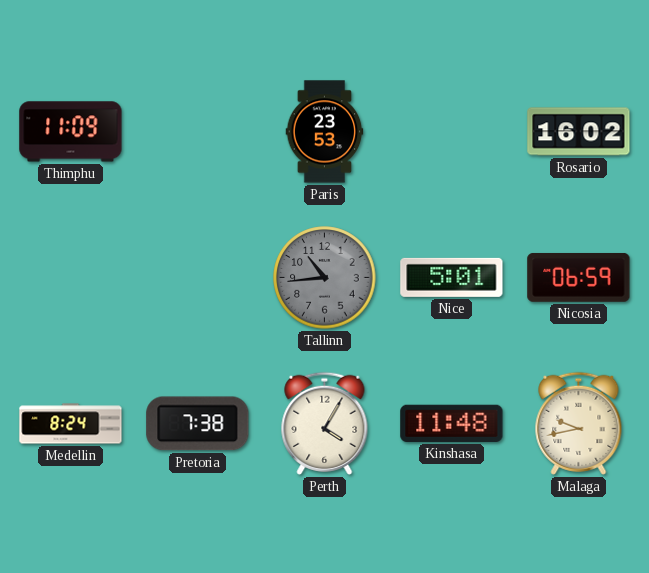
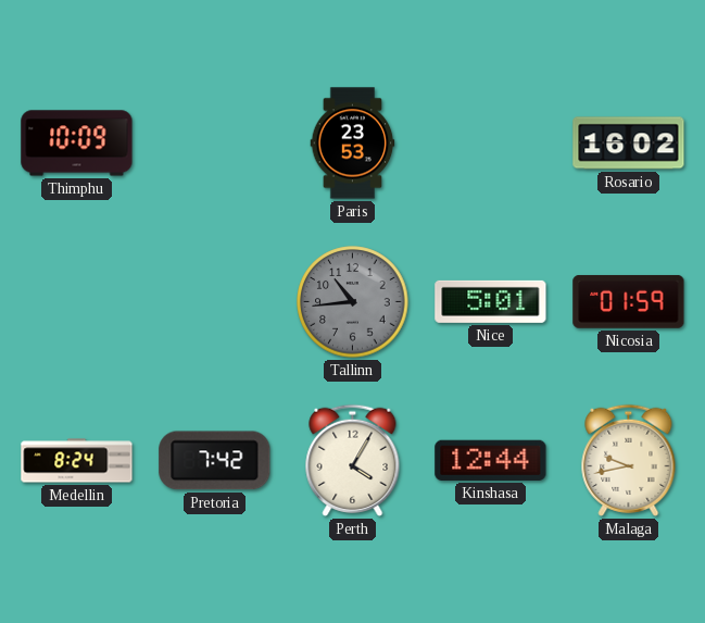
Thimphu: 11:09 -> 10:09 (77, 144)
Nicosia: 06:59 -> 01:59 (629, 302)
Pretoria: 7:38 -> 7:42 (215, 461)
Kinshasa: 11:48 -> 12:44 (491, 460)
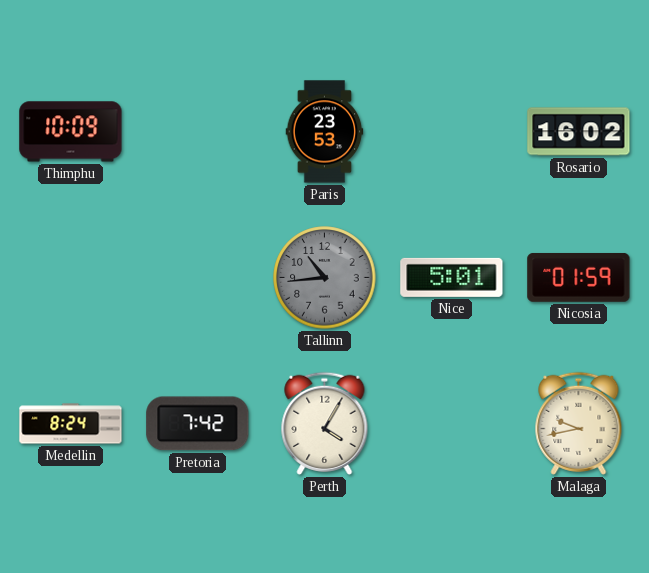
Kinshasa: 12:44 -> none (491, 460)
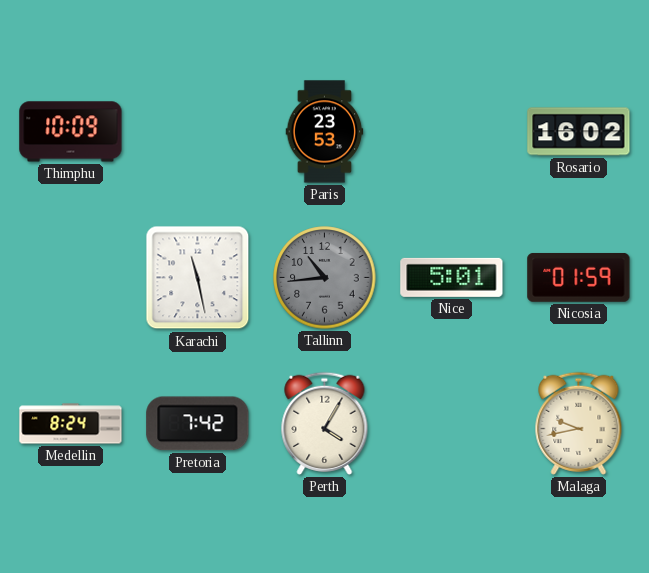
Karachi: none -> 11:28 (198, 278)
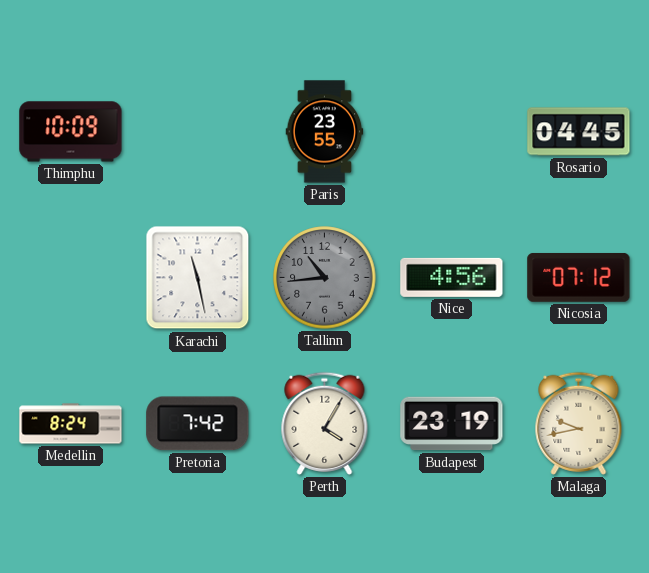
Paris: 23:53 -> 23:55 (325, 132)
Rosario: 16:02 -> 04:45 (579, 132)
Nice: 5:01 -> 4:56 (452, 277)
Nicosia: 01:59 -> 07:12 (579, 278)
Budapest: none -> 23:19 (452, 424)
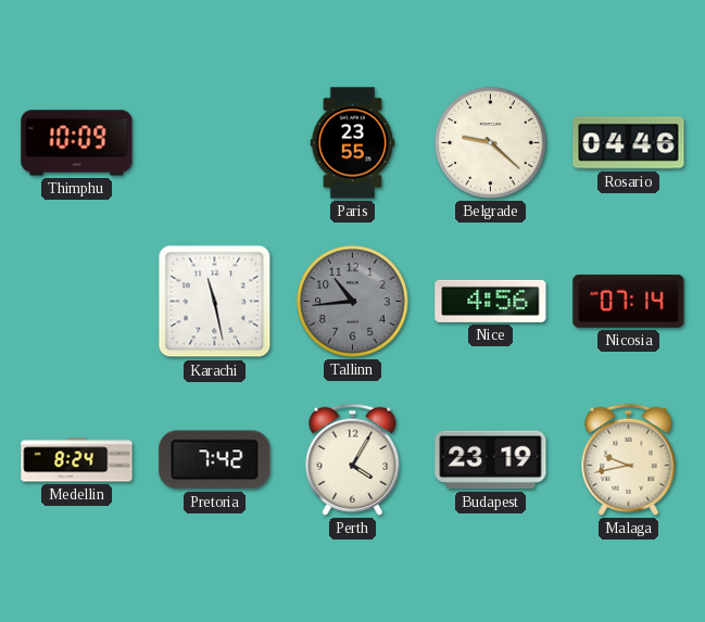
Belgrade: none -> 9:22 (491, 143)
Rosario: 04:45 -> 04:46 (629, 143)
Nicosia: 07:12 -> 07:14 (629, 302)
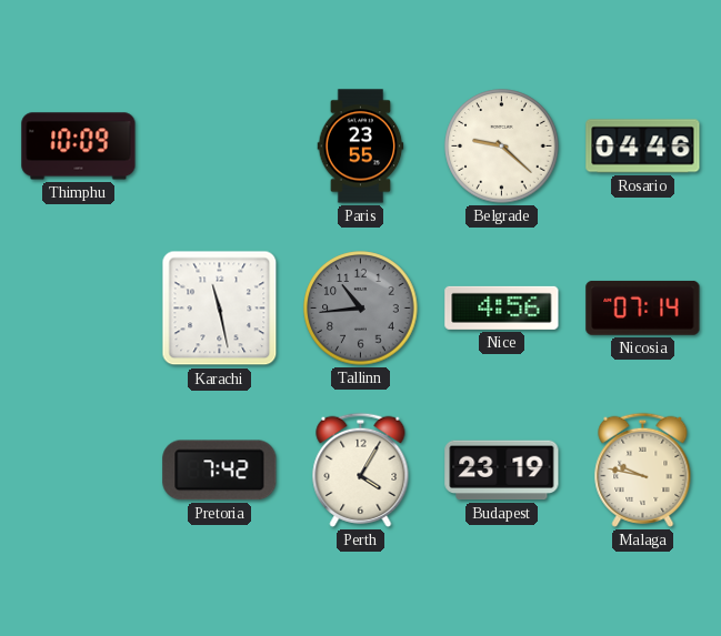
Medellin: 8:24 -> none (77, 460)
Malaga: 9:43 -> 9:47 (643, 470)
